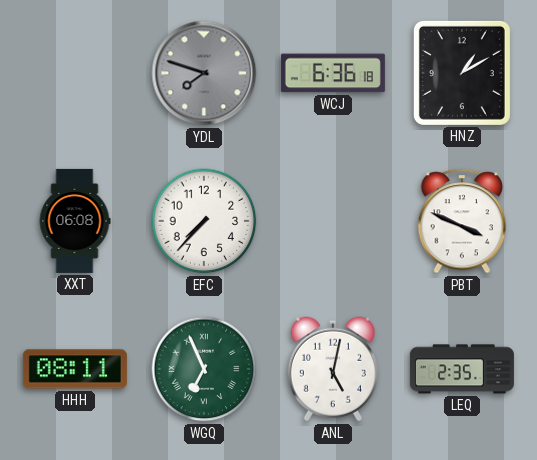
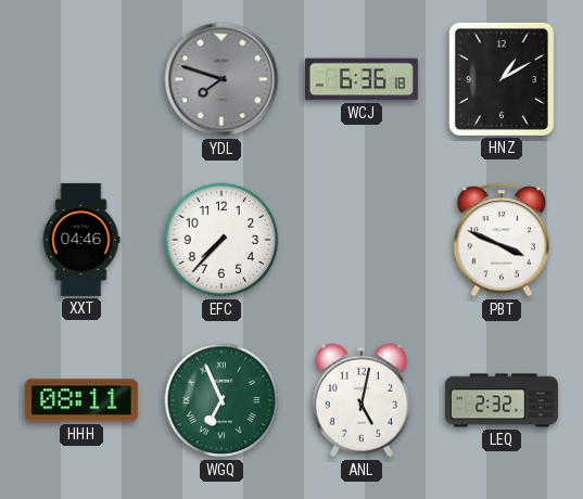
XXT: 06:08 -> 04:46 (81, 240)
LEQ: 2:35 -> 2:32 (502, 400)
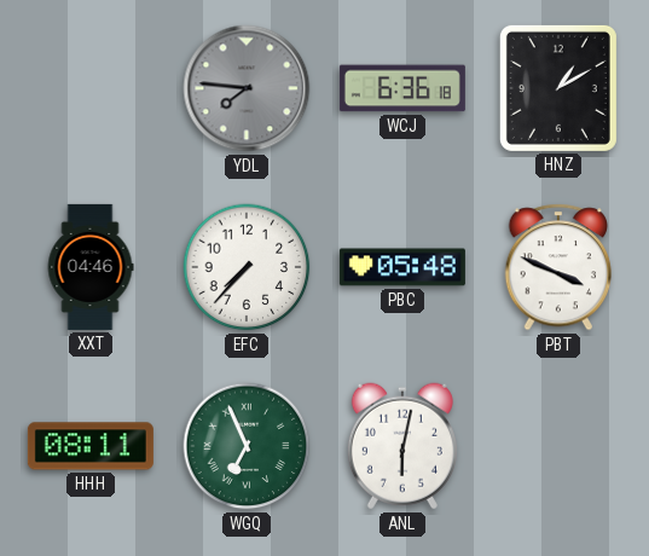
YDL: 7:48 -> 7:46 (247, 88)
PBC: none -> 05:48 (402, 267)
ANL: 5:02 -> 6:02 (402, 446)
LEQ: 2:32 -> none (502, 400)
